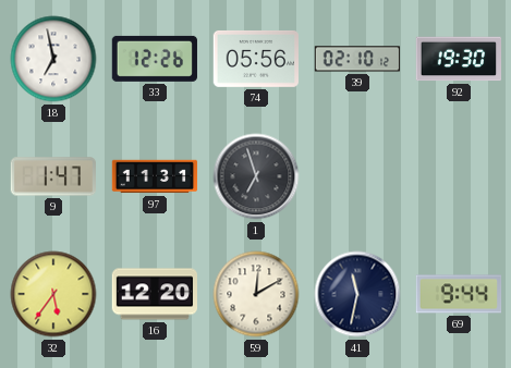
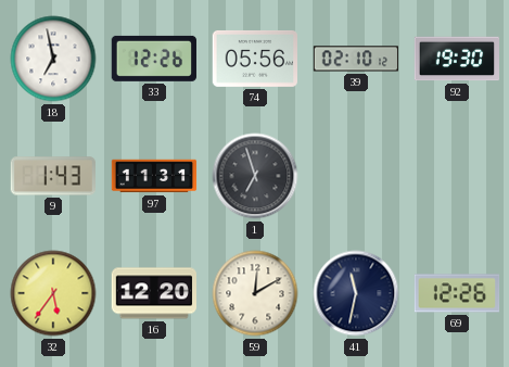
9: 1:47 -> 1:43 (52, 176)
69: 9:44 -> 12:26 (457, 293)
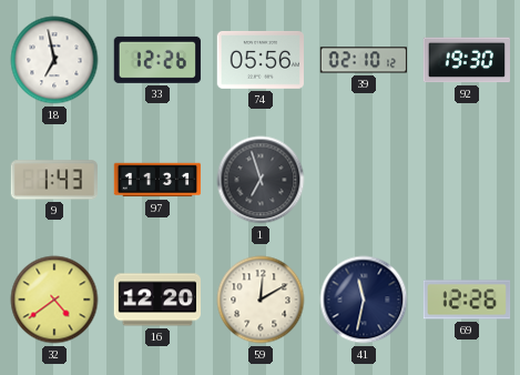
32: 5:36 -> 4:39 (54, 300)
